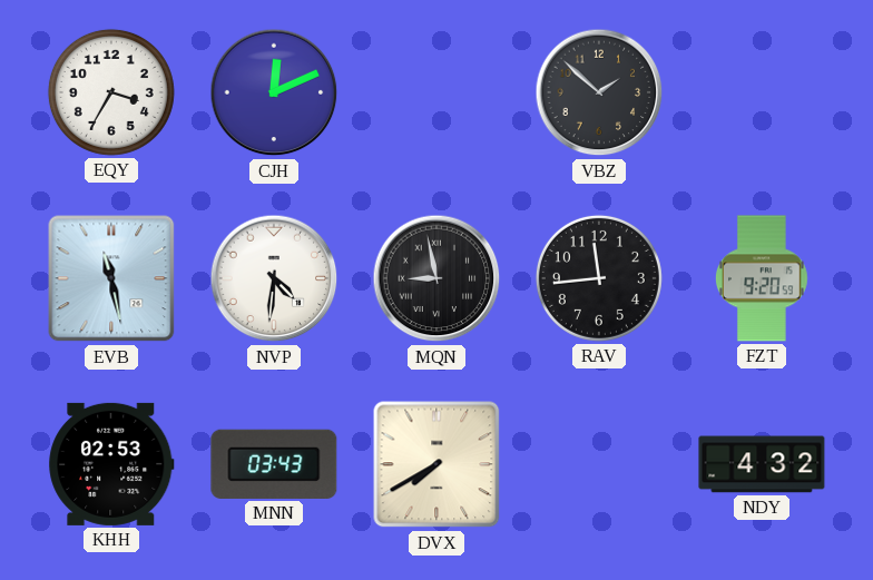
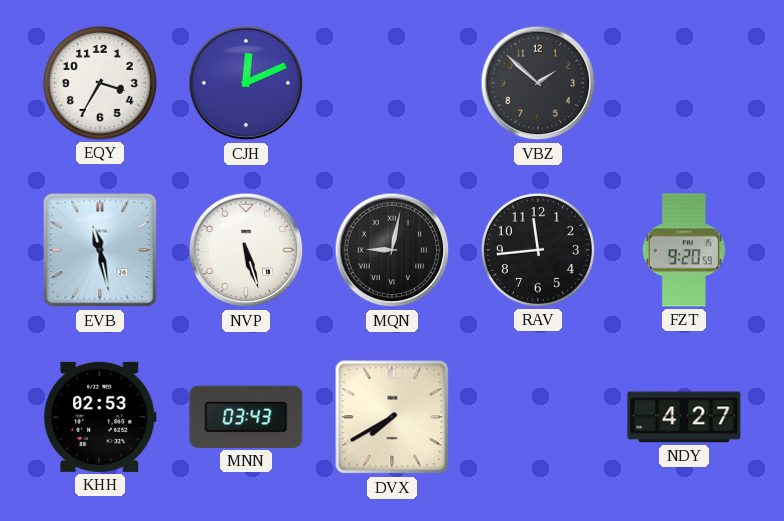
NVP: 4:31 -> 5:27 (246, 250)
MQN: 8:58 -> 9:02 (392, 250)
NDY: 4:32 -> 4:27 (684, 417)
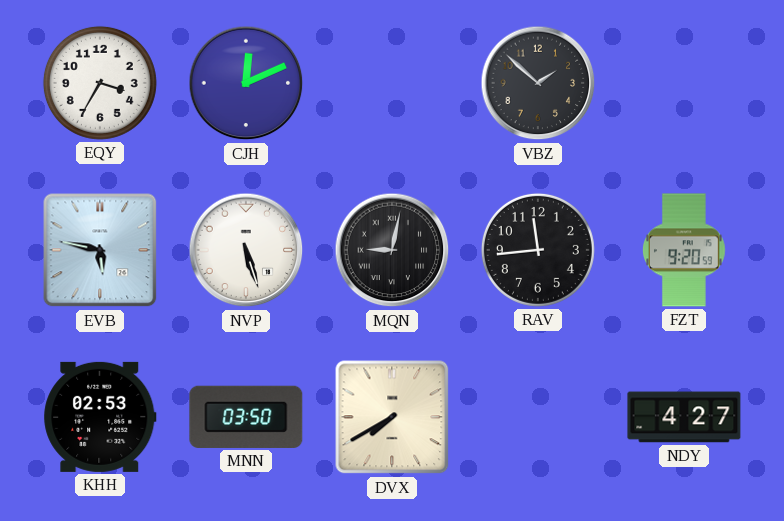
EVB: 11:28 -> 5:47 (100, 250)
MNN: 03:43 -> 03:50 (246, 417)
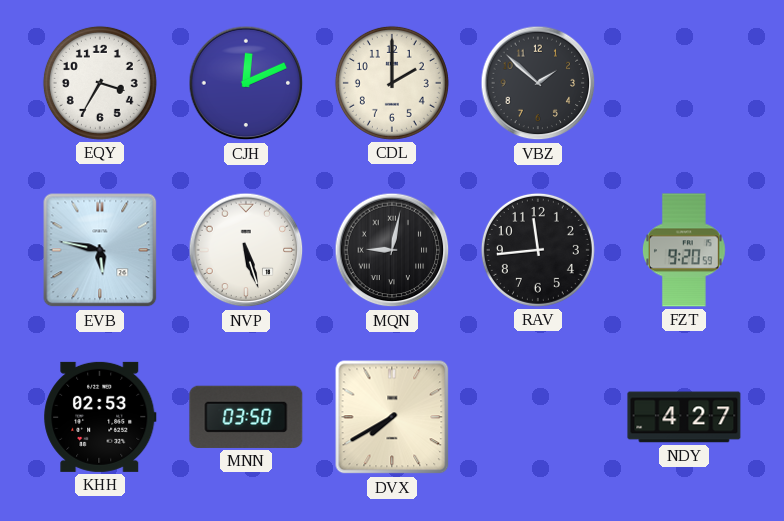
CDL: none -> 2:00 (392, 83)
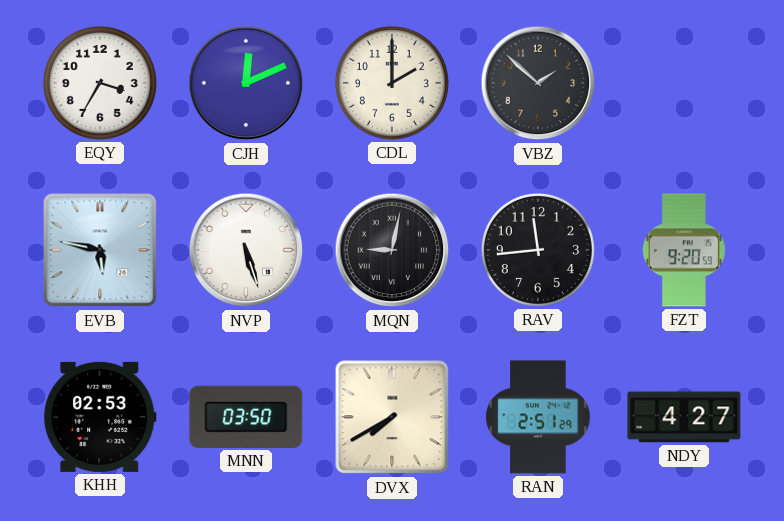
RAN: none -> 2:51 (538, 417)
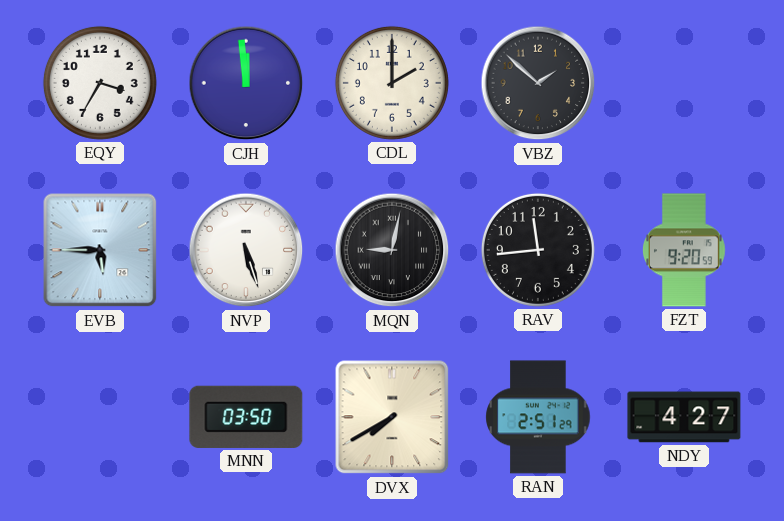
CJH: 12:11 -> 11:59 (246, 83)
EVB: 5:47 -> 5:45 (100, 250)
KHH: 02:53 -> none (100, 417)
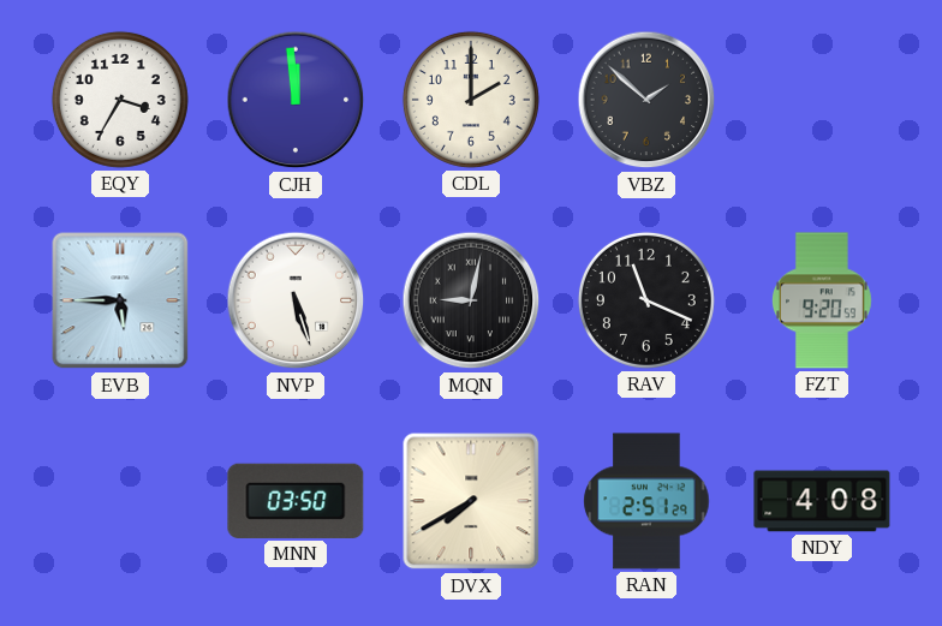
RAV: 11:44 -> 11:19 (646, 300)
NDY: 4:27 -> 4:08 (822, 501)
